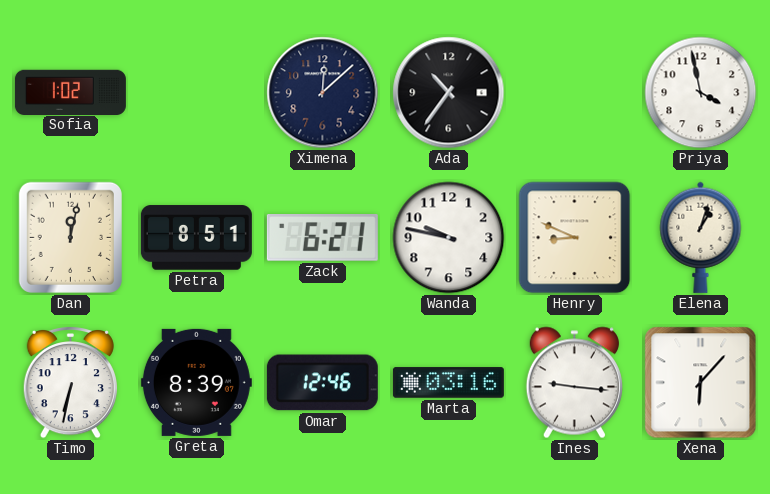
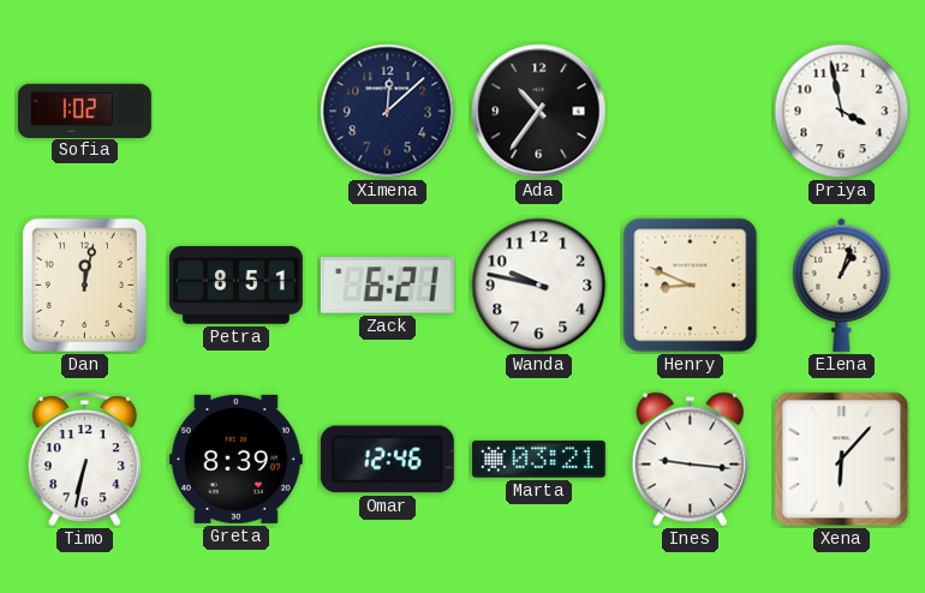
Marta: 03:16 -> 03:21 (538, 460)
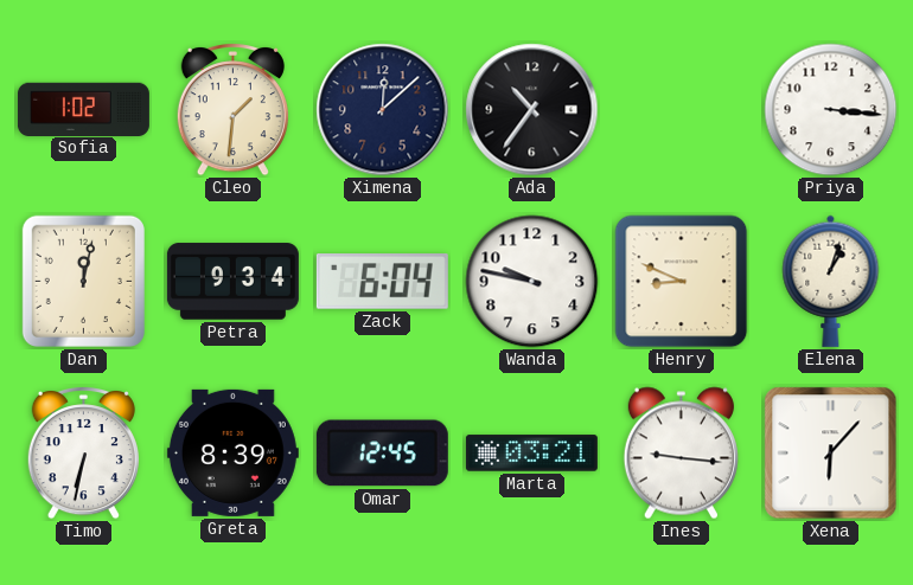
Cleo: none -> 1:31 (232, 110)
Priya: 3:58 -> 3:16 (831, 110)
Petra: 8:51 -> 9:34 (232, 282)
Zack: 6:21 -> 6:04 (382, 282)
Omar: 12:46 -> 12:45 (382, 454)
